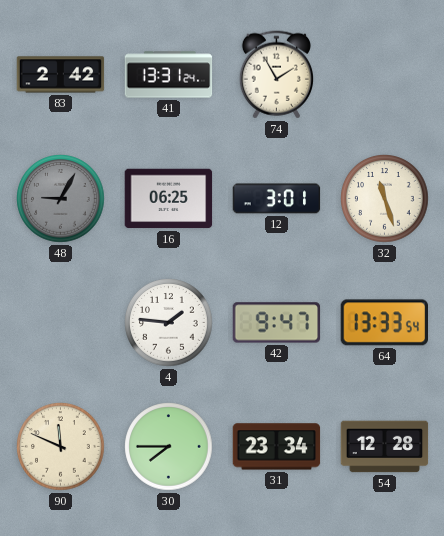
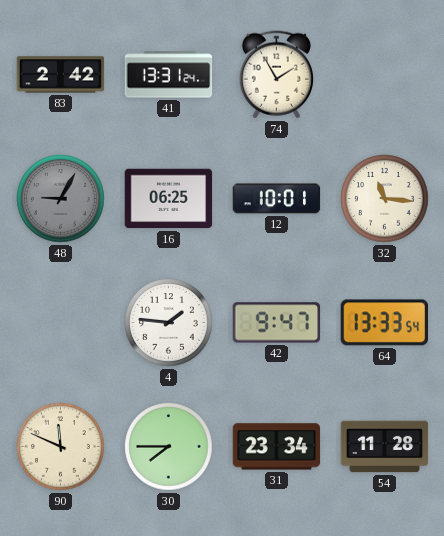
12: 3:01 -> 10:01 (277, 199)
32: 11:27 -> 11:16 (385, 199)
54: 12:28 -> 11:28 (385, 447)
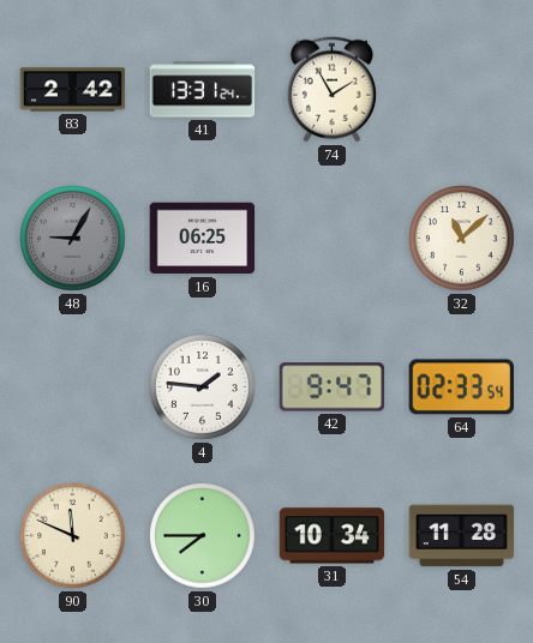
12: 10:01 -> none (277, 199)
32: 11:16 -> 11:08 (462, 239)
64: 13:33 -> 02:33 (461, 387)
31: 23:34 -> 10:34 (333, 536)
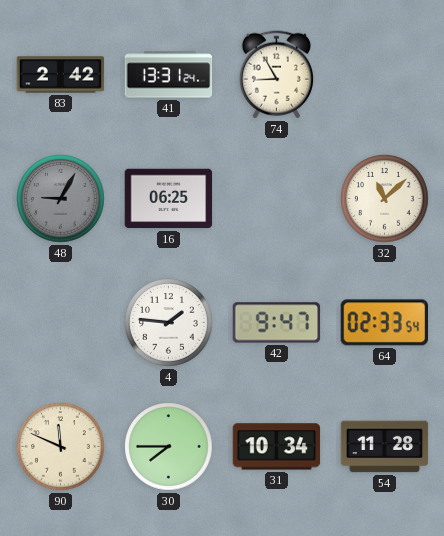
74: 1:55 -> 8:55 (276, 75)
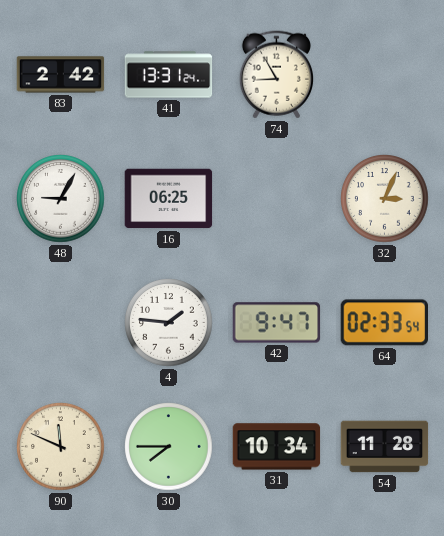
48 dial: grey -> white (61, 199)
32: 11:08 -> 3:04 (385, 199)
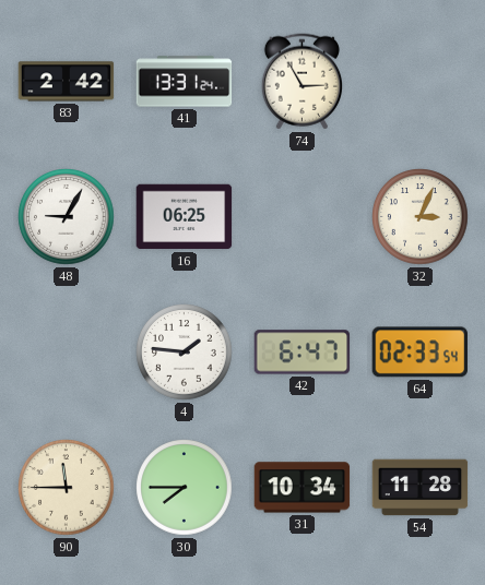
74: 8:55 -> 2:55 (301, 82)
42: 9:47 -> 6:47 (303, 353)
90: 11:49 -> 11:45 (67, 488)
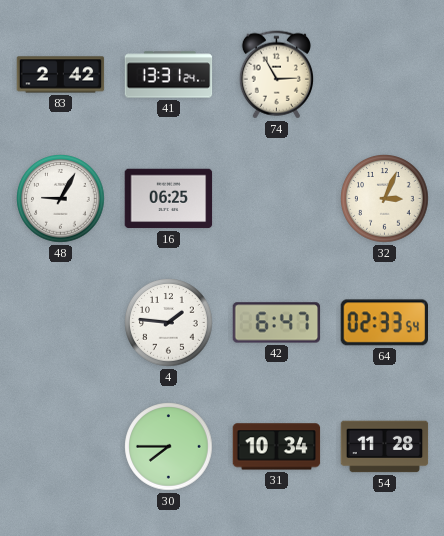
90: 11:45 -> none (67, 488)
